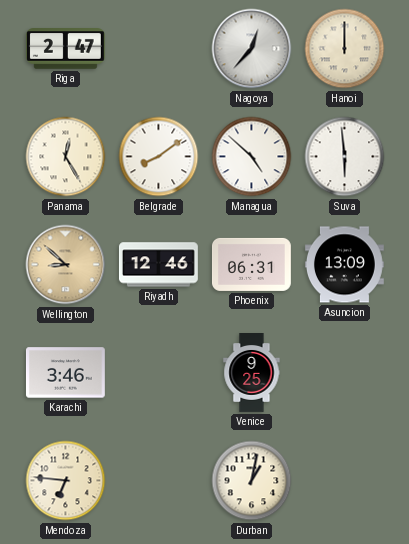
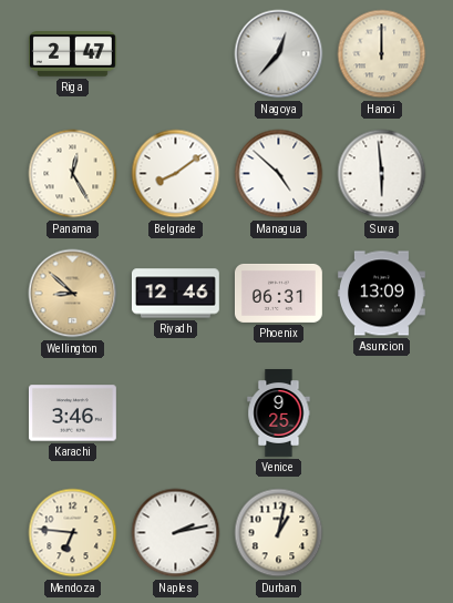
Naples: none -> 2:13 (176, 533)
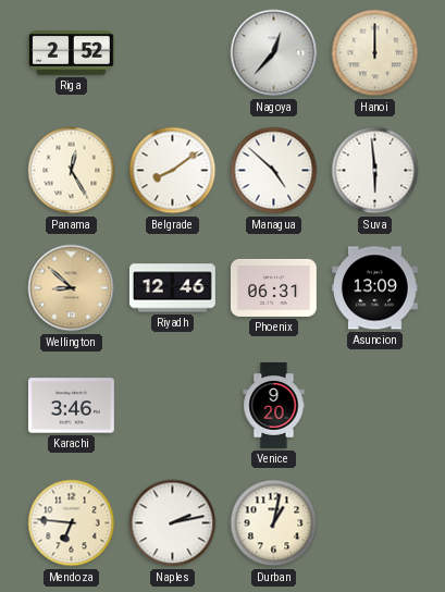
Riga: 2:47 -> 2:52 (71, 53)
Venice: 9:25 -> 9:20 (274, 406)
